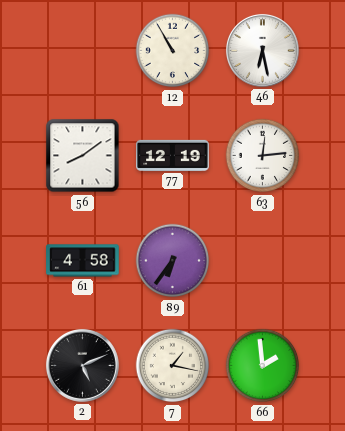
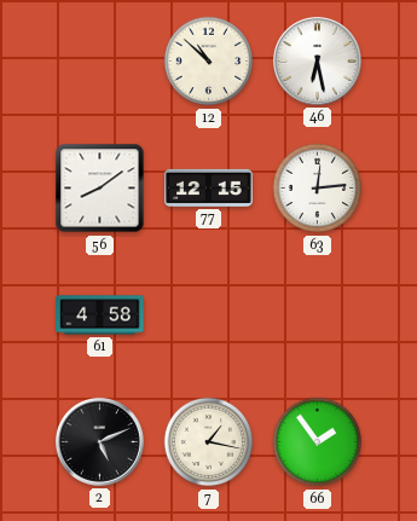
12: 10:55 -> 10:52 (209, 62)
77: 12:19 -> 12:15 (209, 187)
89: 6:36 -> none (173, 261)
66: 1:59 -> 1:54 (318, 442)
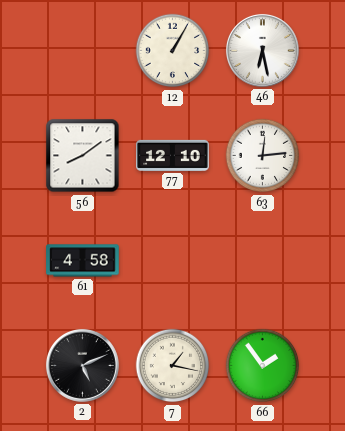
12: 10:52 -> 1:05 (173, 51)
77: 12:15 -> 12:10 (173, 155)
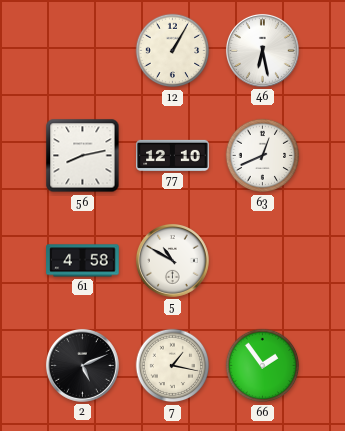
56: 8:09 -> 8:13 (83, 156)
63: 12:14 -> 12:41 (263, 156)
5: none -> 10:50 (172, 260)
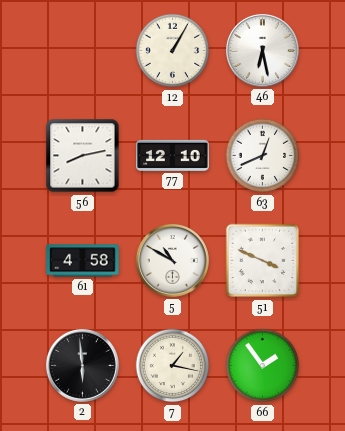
51: none -> 3:49 (263, 261)
2: 5:11 -> 5:59 (82, 365)
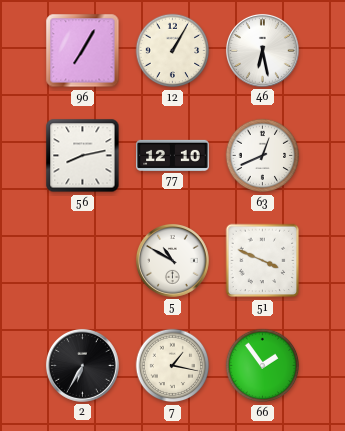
96: none -> 7:05 (83, 51)
61: 4:58 -> none (83, 261)
2: 5:59 -> 6:35 (82, 365)
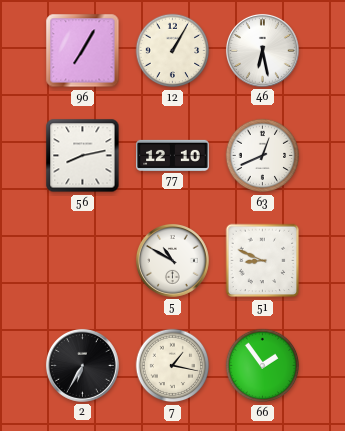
51: 3:49 -> 8:49 (263, 261)
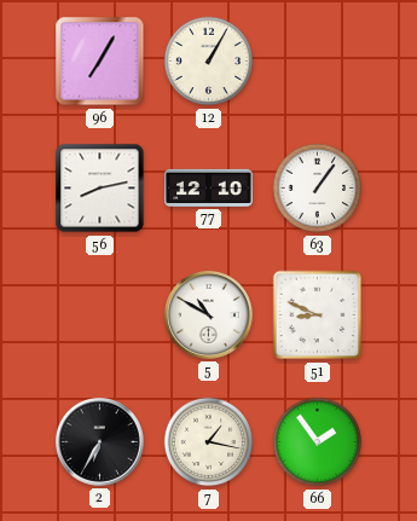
46: 6:28 -> none (262, 50)
63: 12:41 -> 1:06 (318, 189)
